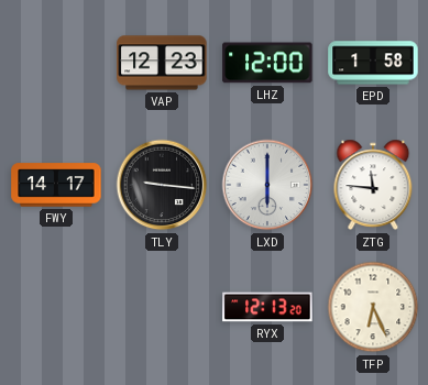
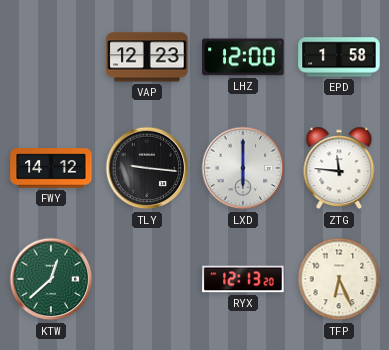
FWY: 14:17 -> 14:12 (51, 168)
KTW: none -> 12:38 (51, 279)
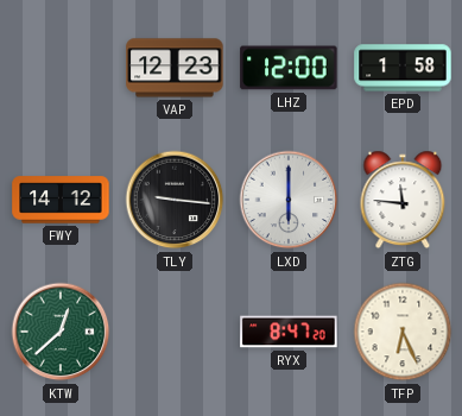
RYX: 12:13 -> 8:47 (289, 332)
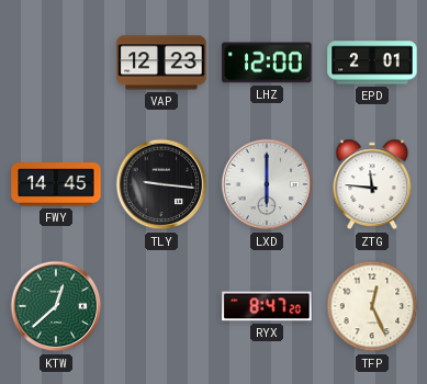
EPD: 1:58 -> 2:01 (372, 63)
FWY: 14:12 -> 14:45 (56, 184)
TFP: 6:26 -> 12:26 (372, 306)
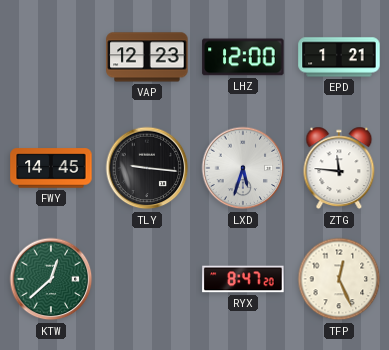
EPD: 2:01 -> 1:21 (339, 57)
LXD: 6:00 -> 5:33 (243, 168)
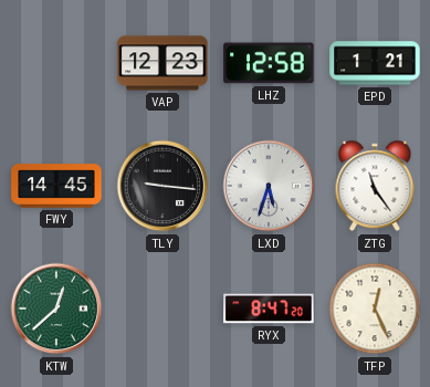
LHZ: 12:00 -> 12:58 (269, 63)
ZTG: 11:46 -> 11:24 (375, 186)
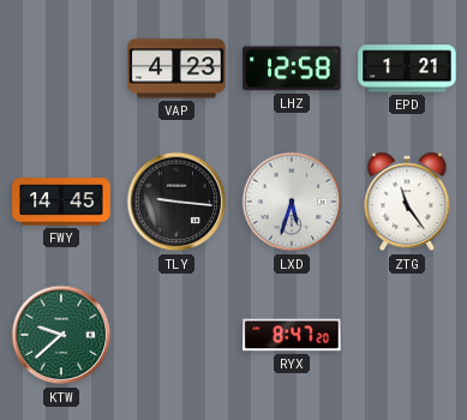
VAP: 12:23 -> 4:23 (176, 68)
KTW: 12:38 -> 9:38 (61, 335)
TFP: 12:26 -> none (375, 308)
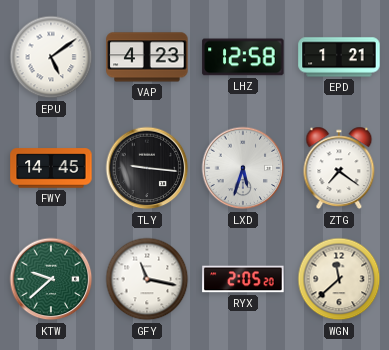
EPU: none -> 5:09 (51, 57)
ZTG: 11:24 -> 7:21 (339, 168)
GFY: none -> 11:17 (147, 279)
RYX: 8:47 -> 2:05 (243, 279)
WGN: none -> 11:38 (339, 279)
